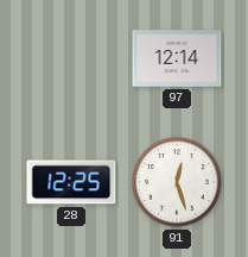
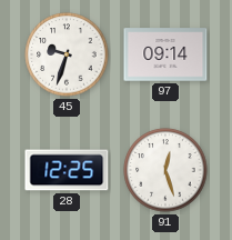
45: none -> 9:33 (67, 54)
97: 12:14 -> 09:14 (165, 54)
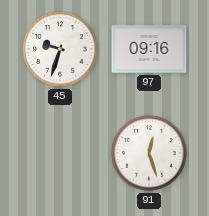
97: 09:14 -> 09:16 (149, 49)
28: 12:25 -> none (67, 170)
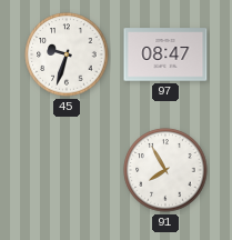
97: 09:16 -> 08:47 (165, 54)
91: 12:27 -> 7:55 (165, 170)
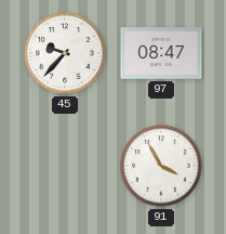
45: 9:33 -> 9:37 (65, 53)
91: 7:55 -> 3:55 (161, 166)
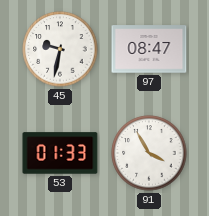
45: 9:37 -> 9:32 (60, 49)
53: none -> 01:33 (60, 153)
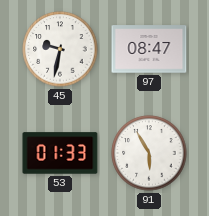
91: 3:55 -> 5:55 (149, 153)
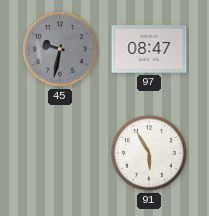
45 dial: white -> grey (60, 49)
53: 01:33 -> none (60, 153)
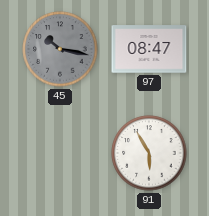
45: 9:32 -> 10:17 (60, 49)
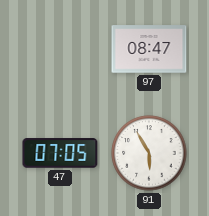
45: 10:17 -> none (60, 49)
47: none -> 07:05 (60, 153)
